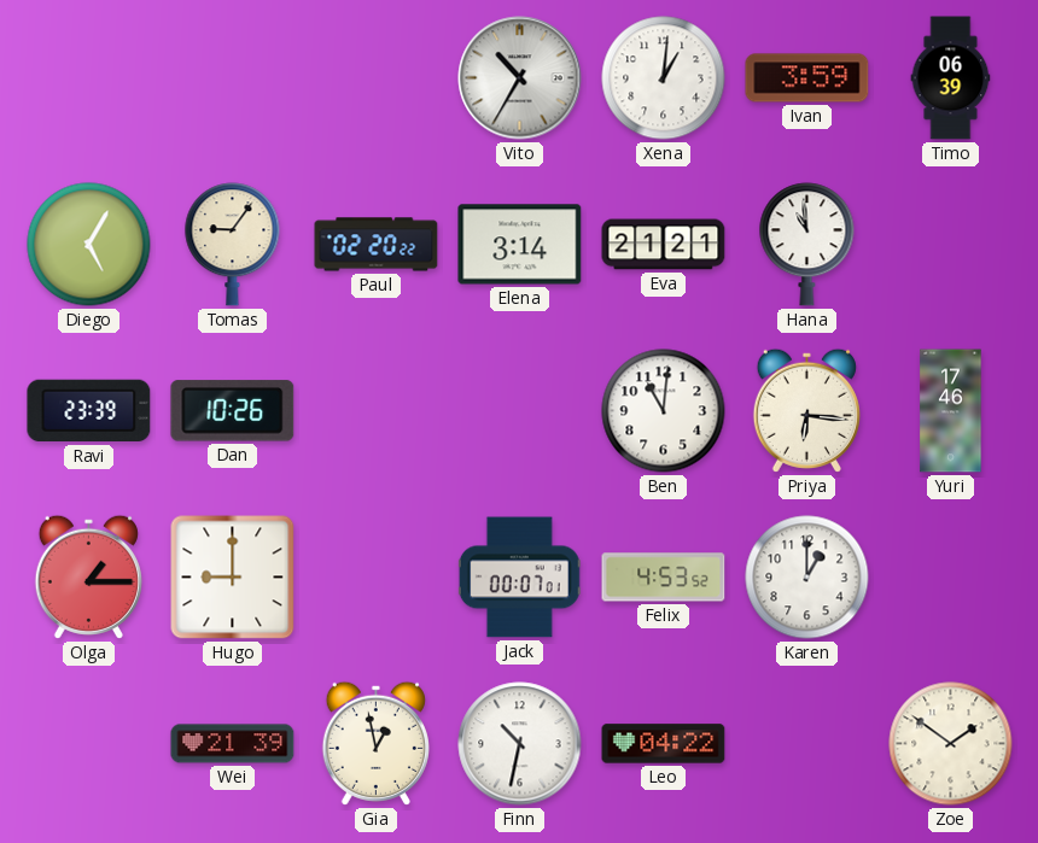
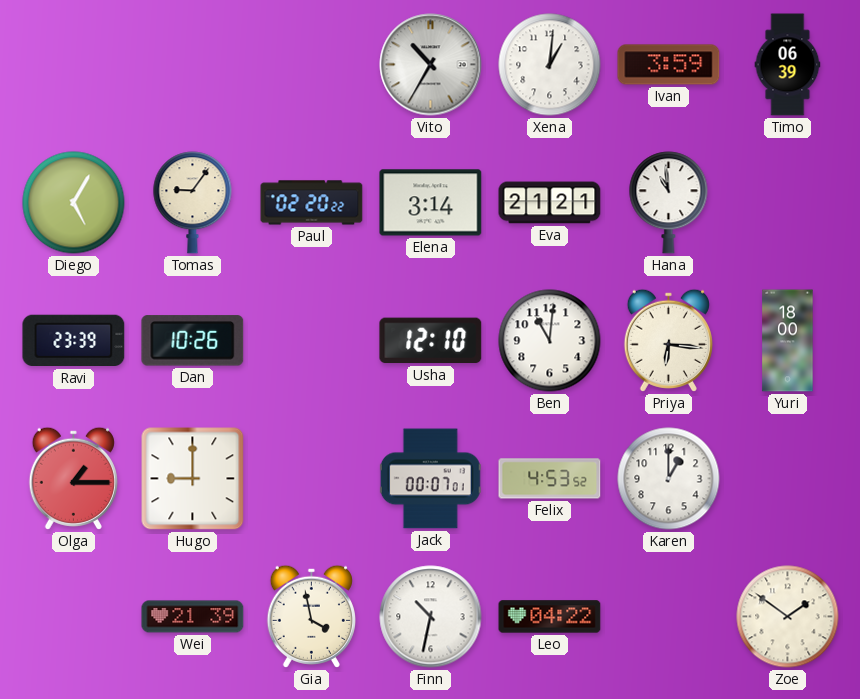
Usha: none -> 12:10 (431, 341)
Yuri: 17:46 -> 18:00 (788, 341)
Gia: 12:58 -> 3:58 (311, 616)
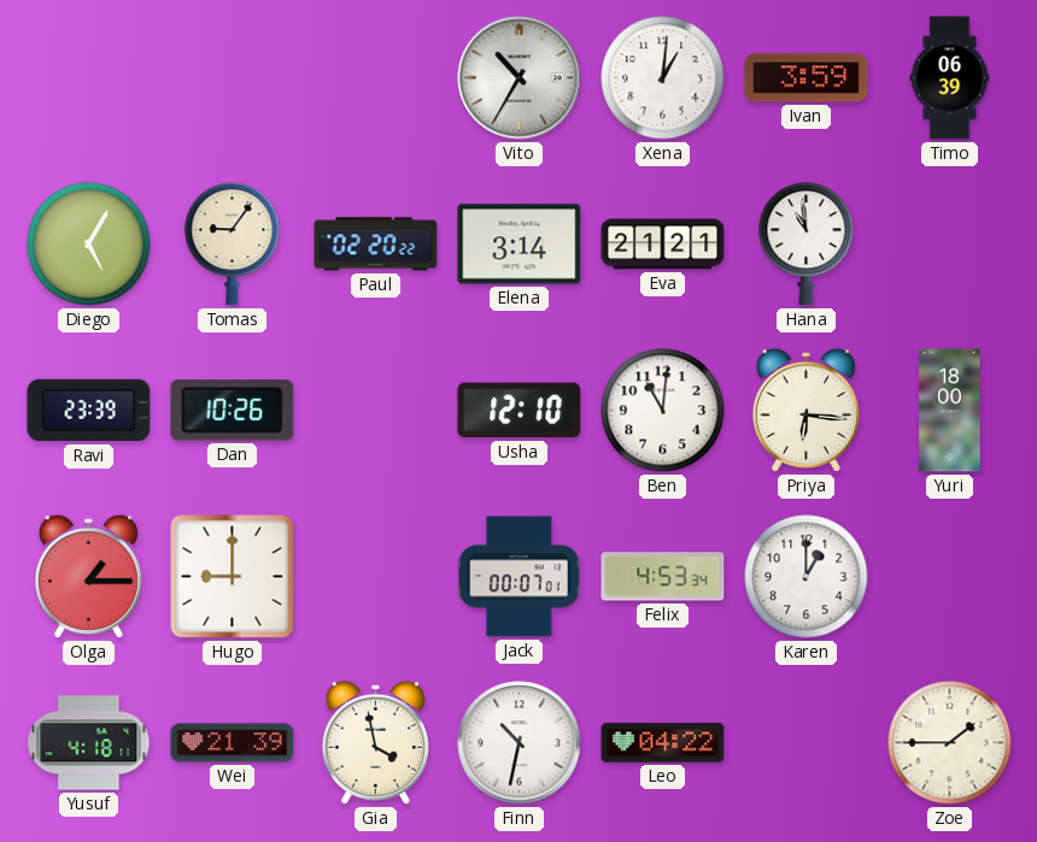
Felix: 4:53:52 -> 4:53:34 (663, 577)
Yusuf: none -> 4:18 (89, 743)
Zoe: 1:51 -> 1:45 (950, 743)
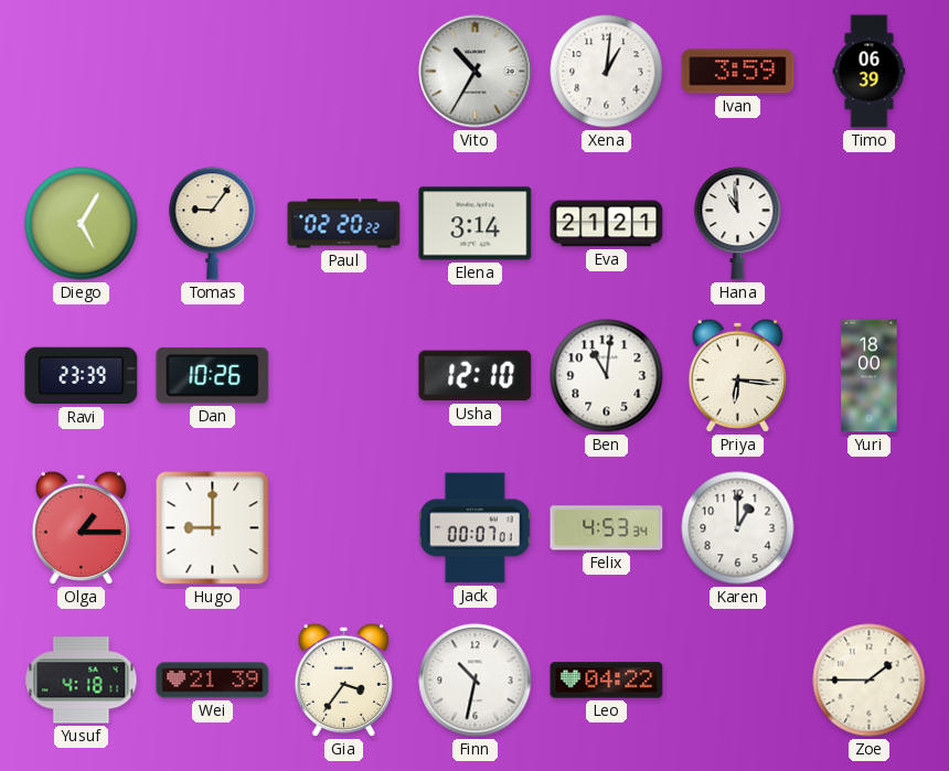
Gia: 3:58 -> 3:36 (343, 679)
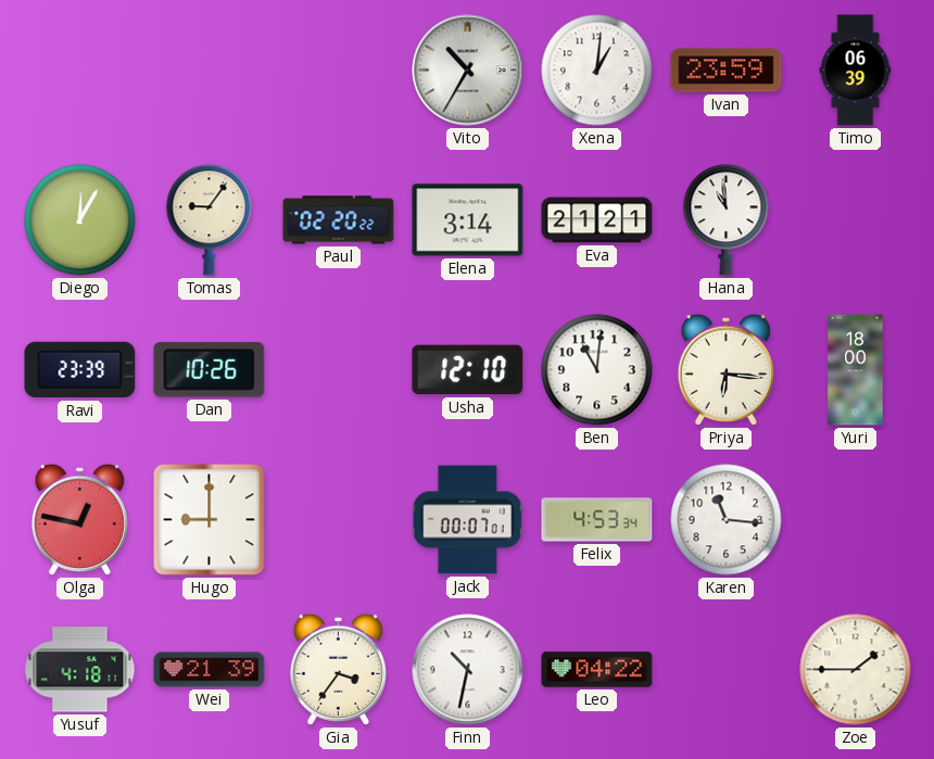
Ivan: 3:59 -> 23:59 (727, 71)
Diego: 5:05 -> 12:05 (80, 220)
Olga: 1:15 -> 12:47 (79, 519)
Karen: 1:00 -> 11:16 (727, 520)
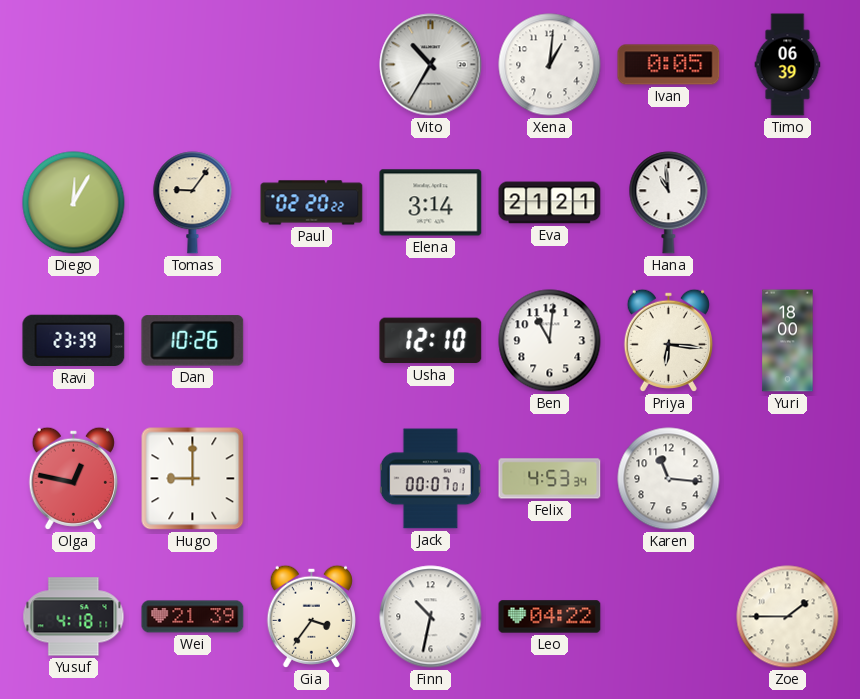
Ivan: 23:59 -> 0:05 (669, 65)
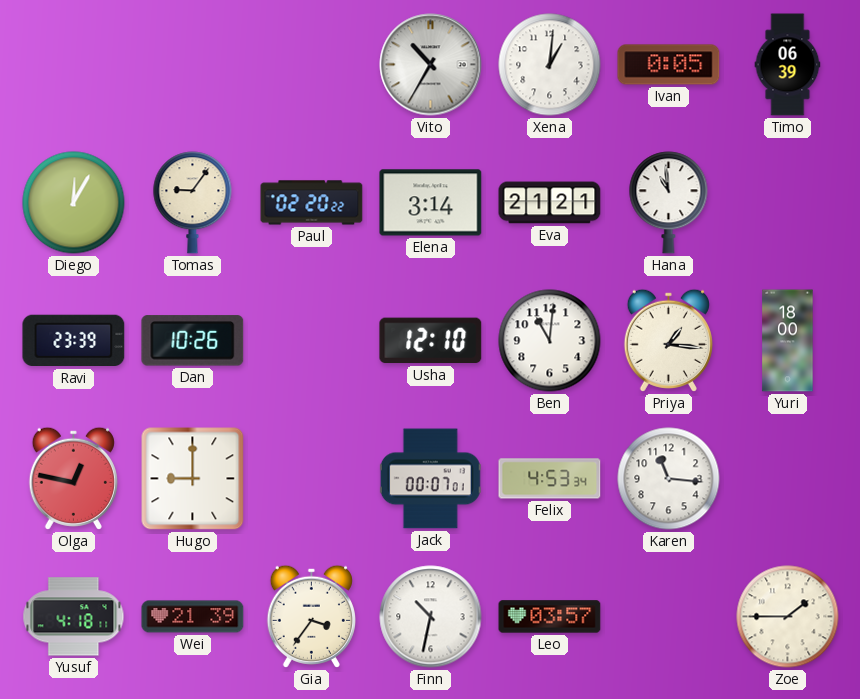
Priya: 6:16 -> 1:16 (668, 340)
Leo: 04:22 -> 03:57 (550, 617)
